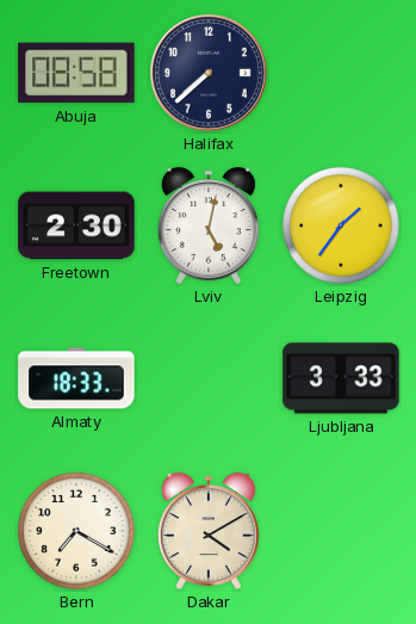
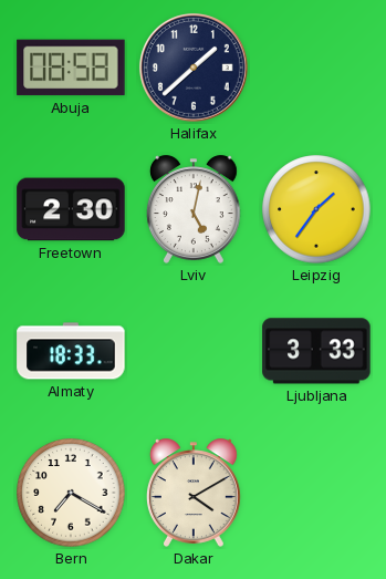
Halifax: 7:38 -> 1:38 (194, 68)
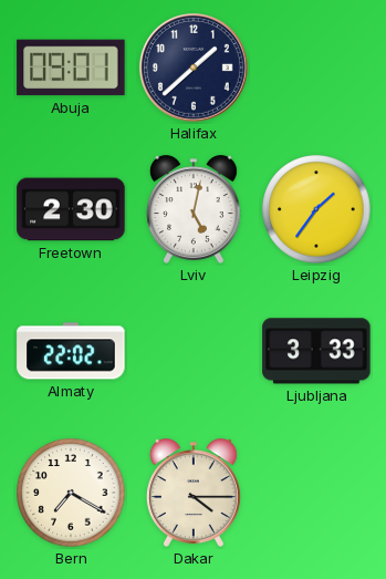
Abuja: 08:58 -> 09:01 (71, 68)
Almaty: 18:33 -> 22:02 (71, 351)
Dakar: 4:10 -> 4:15 (194, 493)
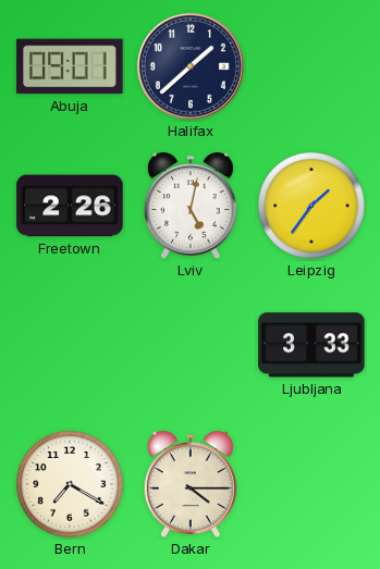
Freetown: 2:30 -> 2:26 (70, 206)
Almaty: 22:02 -> none (71, 351)
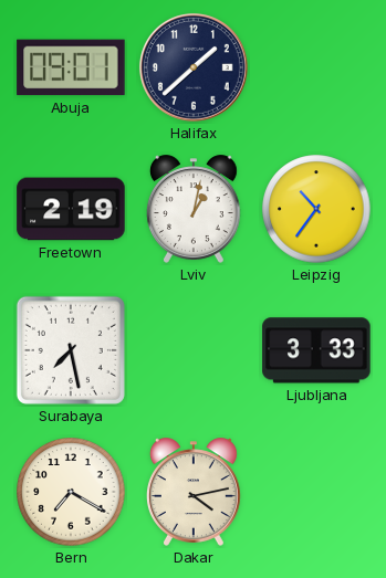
Freetown: 2:26 -> 2:19 (71, 209)
Lviv: 5:02 -> 1:02 (194, 209)
Leipzig: 1:36 -> 10:36 (316, 209)
Surabaya: none -> 7:28 (71, 350)
Dakar: 4:15 -> 4:13 (194, 492)
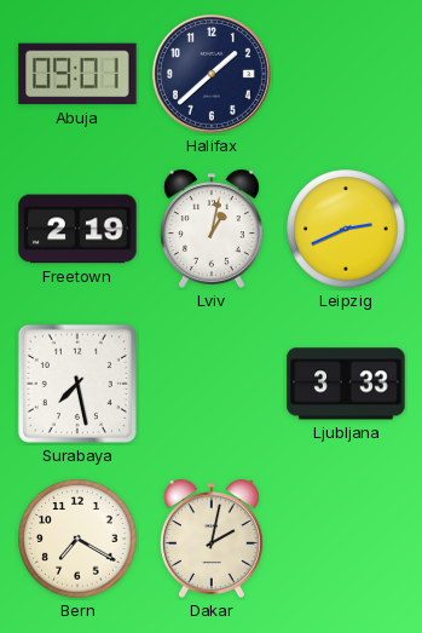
Leipzig: 10:36 -> 2:41 (346, 229)
Dakar: 4:13 -> 2:02 (212, 539)
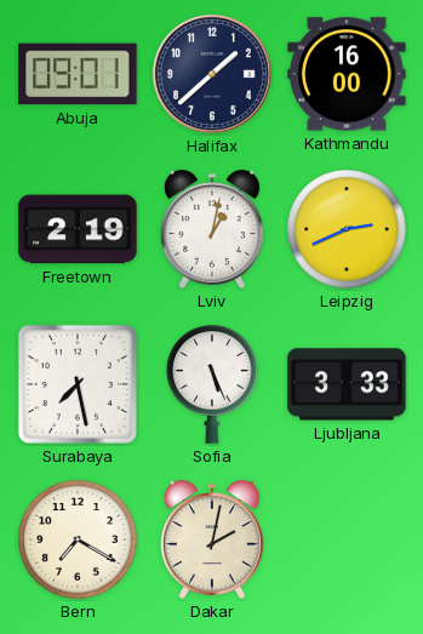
Kathmandu: none -> 16:00 (347, 74)
Sofia: none -> 5:26 (212, 384)
